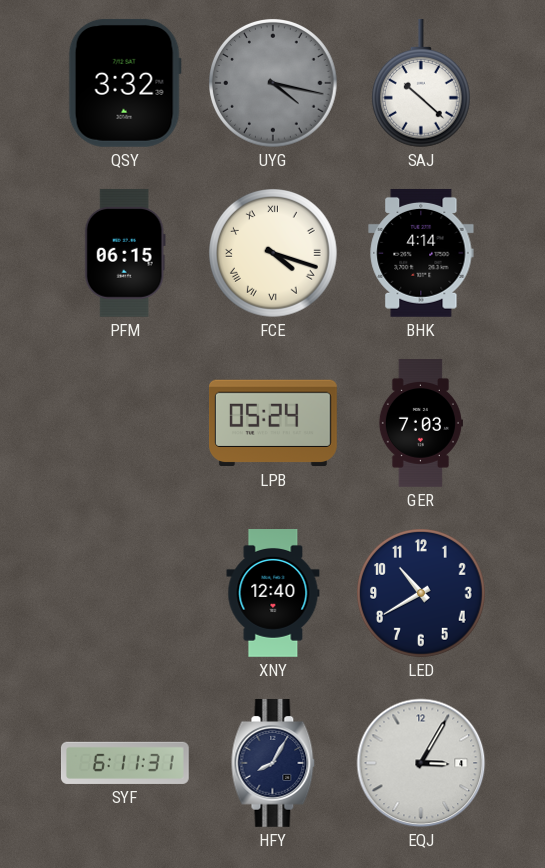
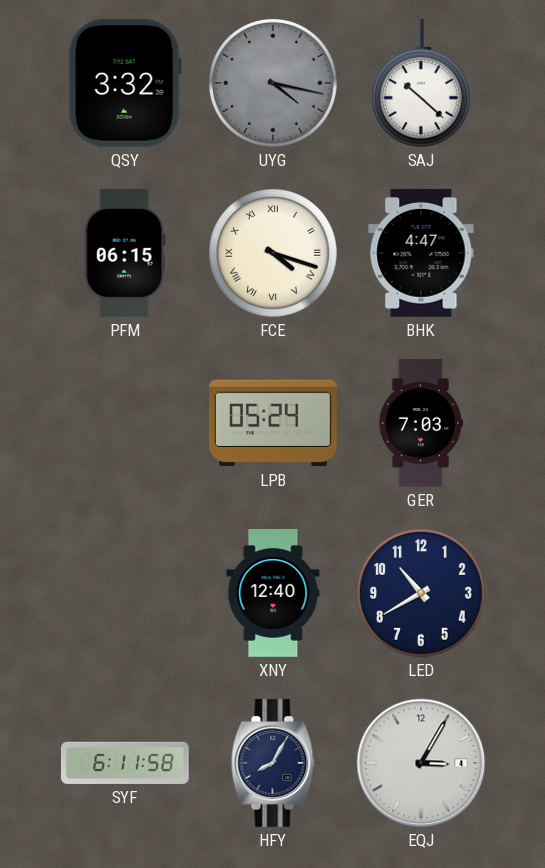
BHK: 4:14 -> 4:47 (421, 253)
SYF: 6:11:31 -> 6:11:58 (125, 763)
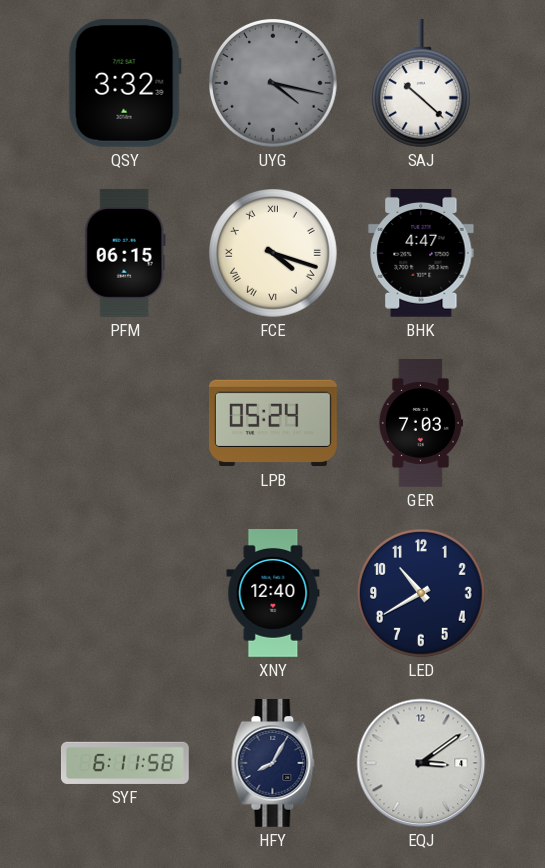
EQJ: 3:05 -> 3:09 (421, 763)
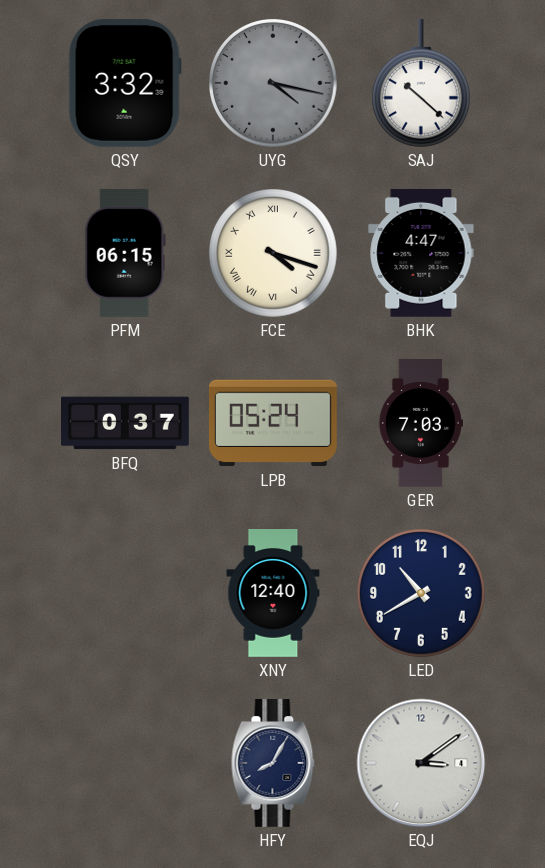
BFQ: none -> 0:37 (126, 423)
SYF: 6:11 -> none (125, 763)
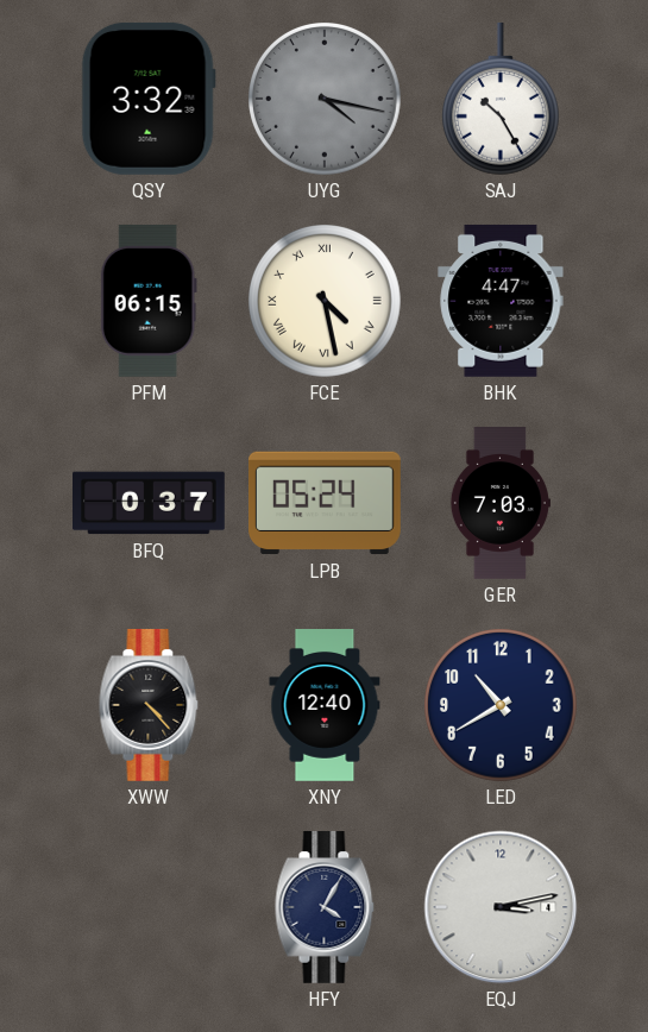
SAJ: 10:22 -> 10:25 (501, 99)
FCE: 4:18 -> 4:28 (326, 302)
XWW: none -> 4:23 (149, 705)
HFY: 8:05 -> 4:05 (325, 907)
EQJ: 3:09 -> 3:13 (501, 907)
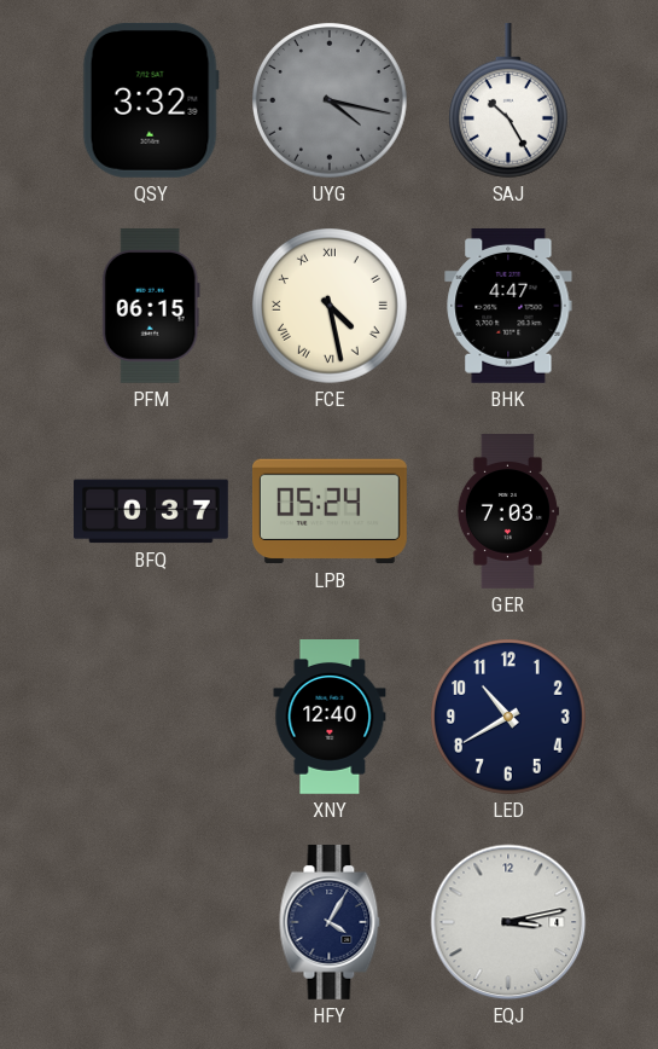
XWW: 4:23 -> none (149, 705)
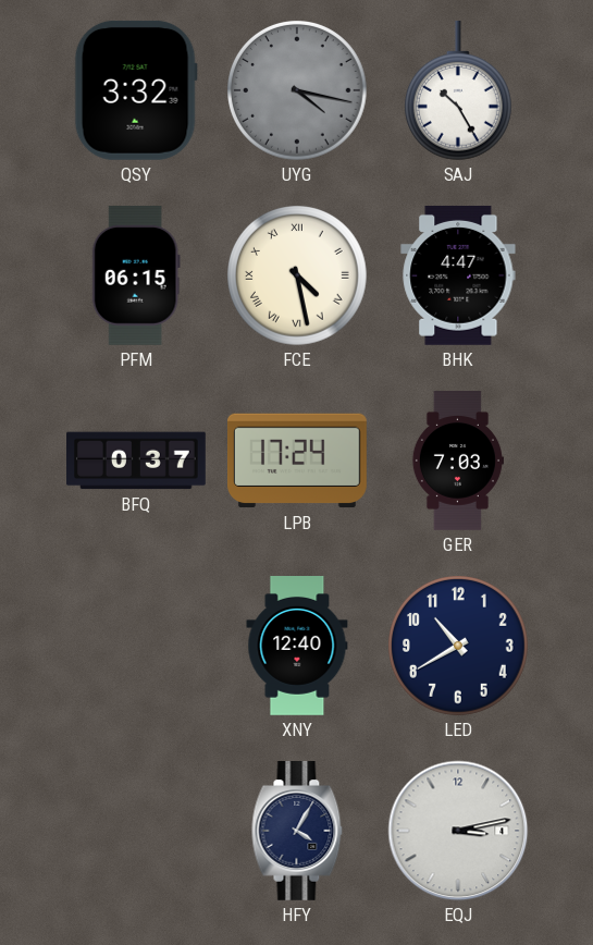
LPB: 05:24 -> 17:24 (298, 461)
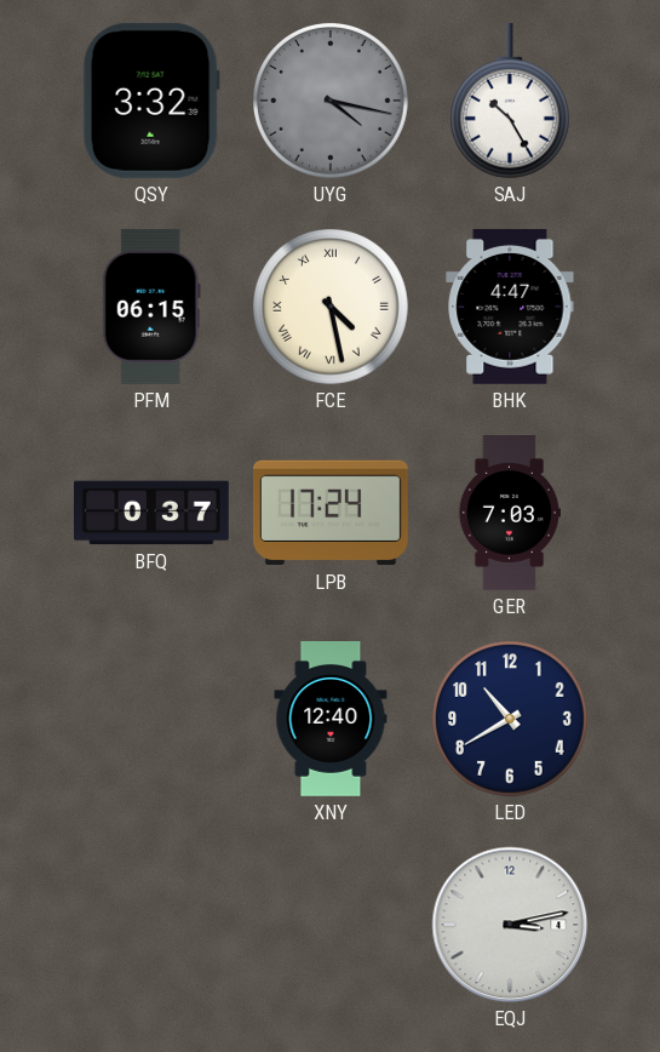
HFY: 4:05 -> none (297, 831)
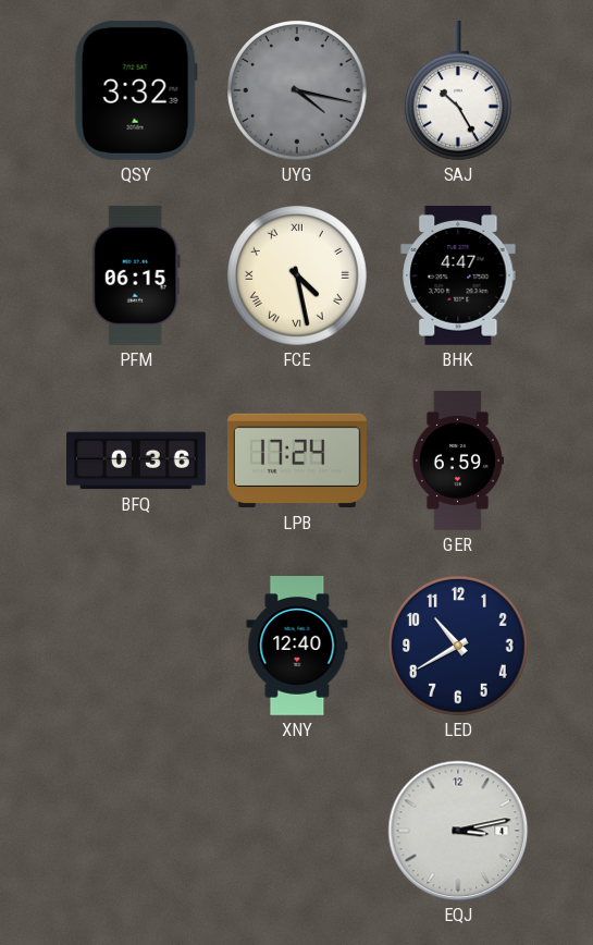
BFQ: 0:37 -> 0:36 (137, 461)
GER: 7:03 -> 6:59 (457, 462)
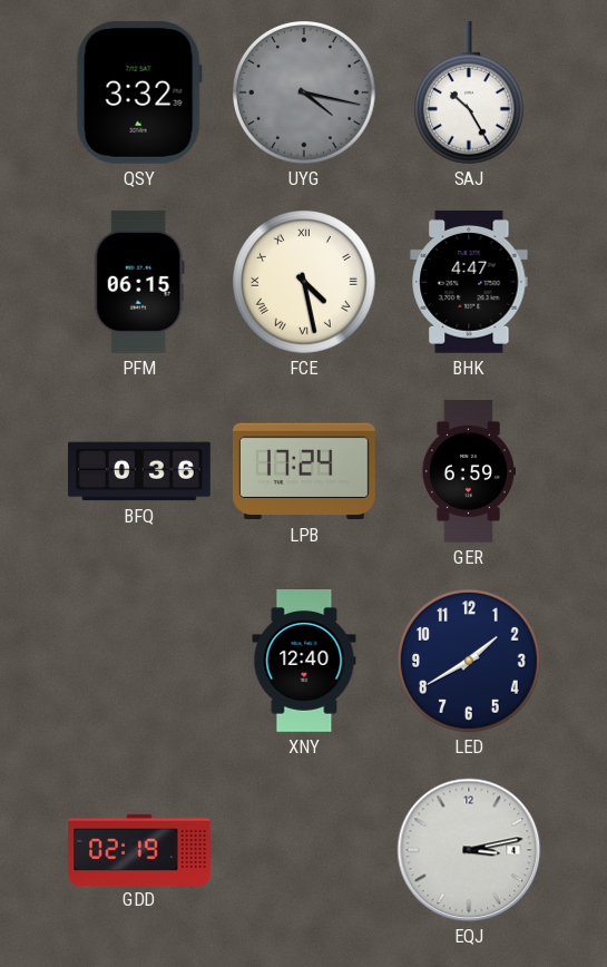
LED: 10:40 -> 1:40 (470, 662)
GDD: none -> 02:19 (140, 849)
